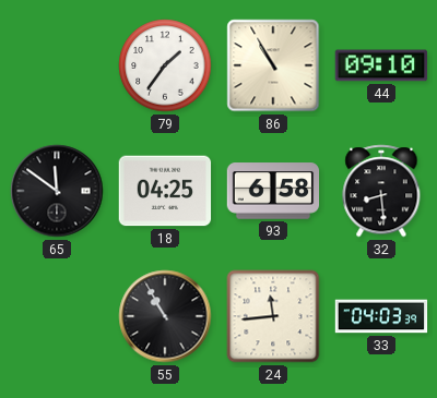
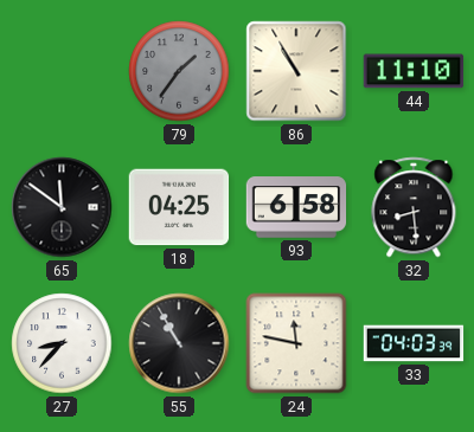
79 dial: white -> grey (179, 71)
44: 09:10 -> 11:10 (414, 71)
27: none -> 8:37 (62, 343)
24: 11:44 -> 11:47 (296, 343)
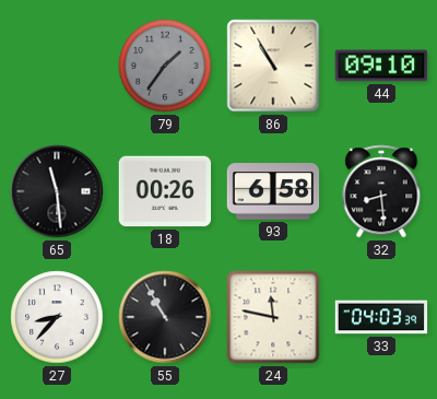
44: 11:10 -> 09:10 (381, 66)
65: 11:51 -> 11:29 (57, 191)
18: 04:25 -> 00:26 (165, 191)
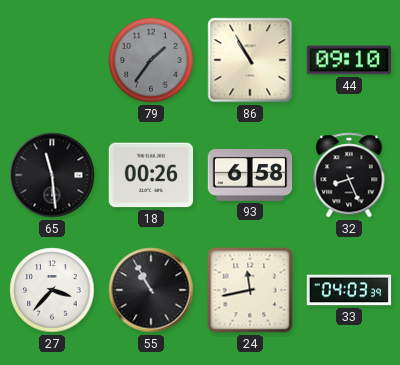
32: 8:29 -> 8:26 (349, 175)
27: 8:37 -> 3:37 (52, 290)
24: 11:47 -> 11:43 (250, 290)
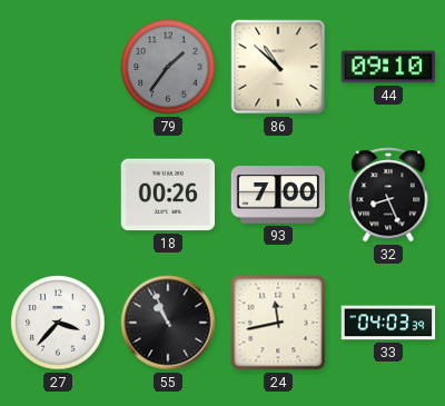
86: 10:55 -> 10:52 (278, 67)
65: 11:29 -> none (52, 175)
93: 6:58 -> 7:00 (278, 195)
55: 10:55 -> 10:56 (168, 323)
